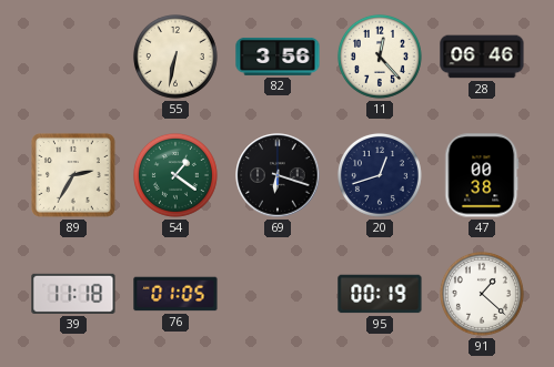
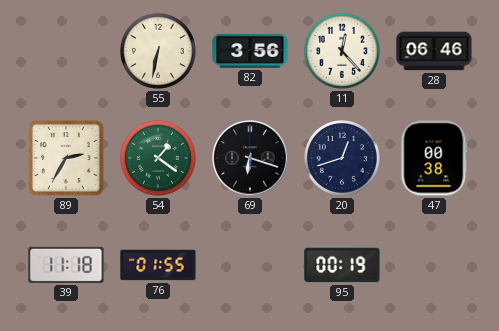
76: 01:05 -> 01:55 (158, 265)
91: 1:22 -> none (482, 294)
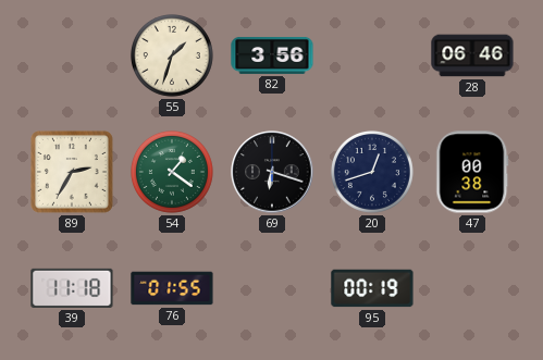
55: 6:32 -> 1:33 (172, 55)
11: 12:23 -> none (342, 51)
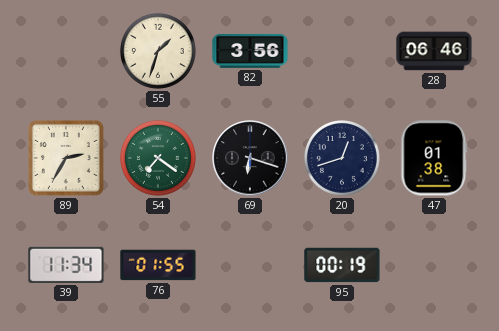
54: 1:21 -> 7:21 (158, 158)
47: 00:38 -> 01:38 (434, 158)
39: 11:18 -> 11:34 (66, 265)
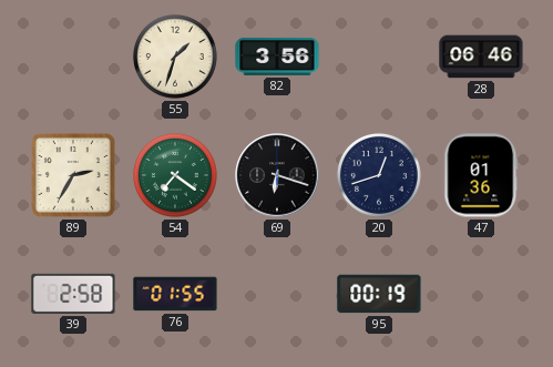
47: 01:38 -> 01:36 (481, 175)
39: 11:34 -> 2:58 (73, 294)
